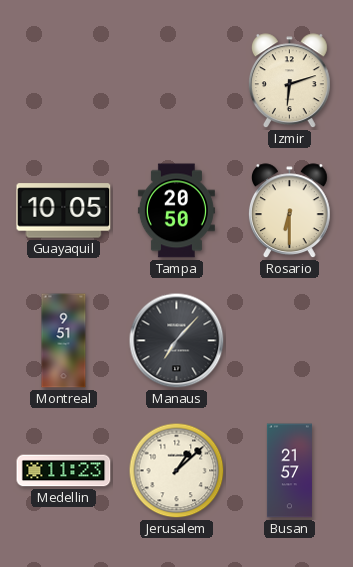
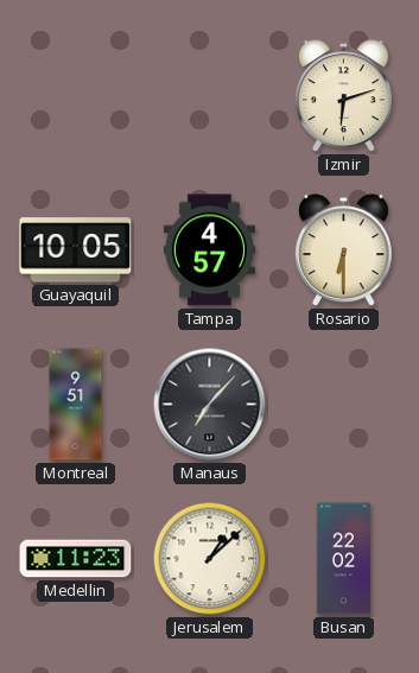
Tampa: 20:50 -> 4:57 (209, 250)
Busan: 21:57 -> 22:02 (343, 559)
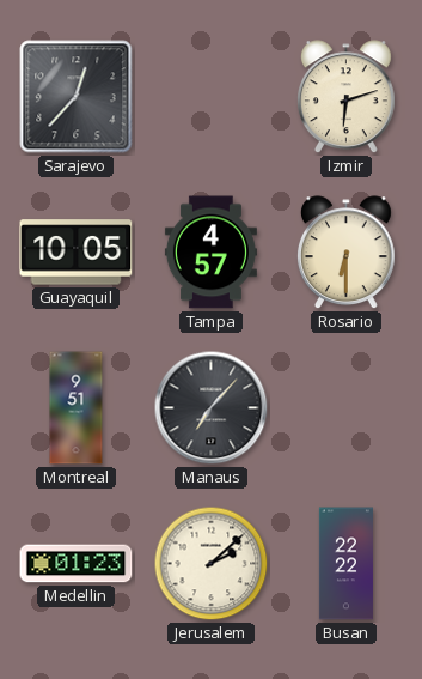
Sarajevo: none -> 12:37 (77, 97)
Medellin: 11:23 -> 01:23 (77, 564)
Jerusalem: 1:08 -> 2:08 (212, 564)
Busan: 22:02 -> 22:22 (345, 564)
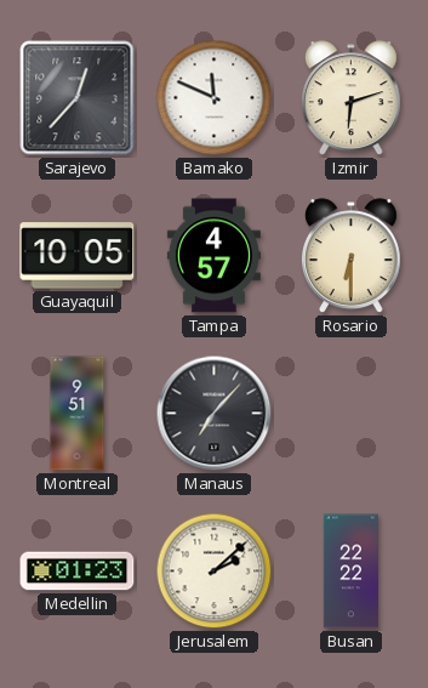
Bamako: none -> 11:49 (215, 98)
